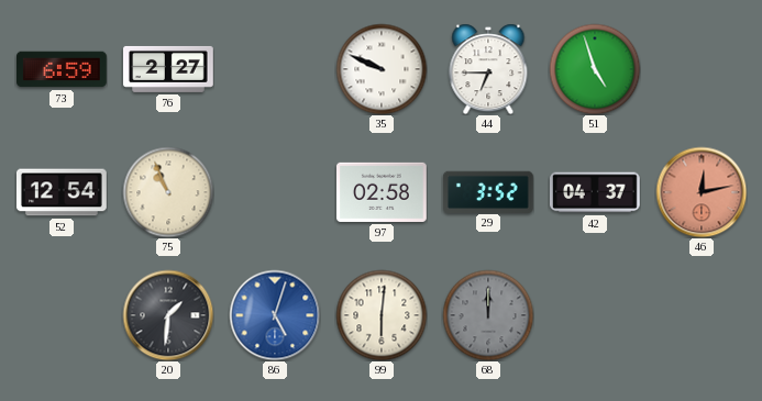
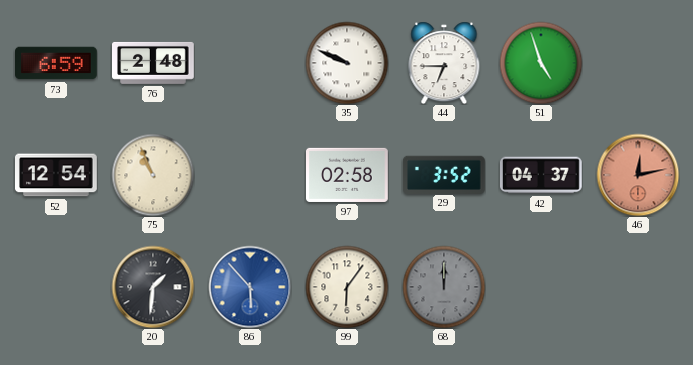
76: 2:27 -> 2:48 (154, 63)
86: 5:03 -> 5:53 (250, 287)
99: 6:01 -> 6:06 (347, 287)
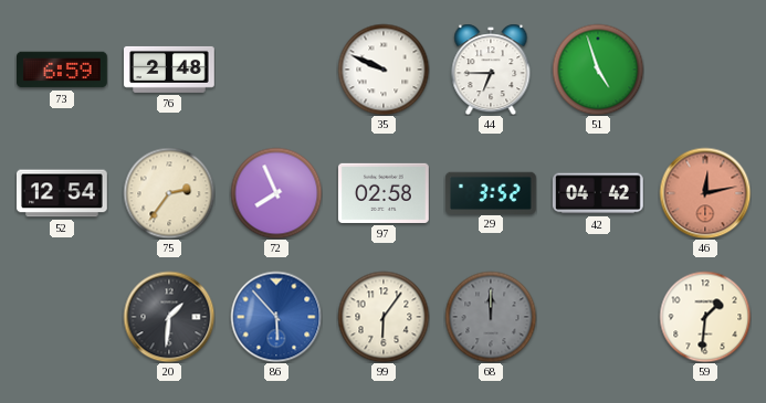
75: 10:56 -> 2:36 (169, 193)
72: none -> 7:56 (276, 193)
42: 04:37 -> 04:42 (599, 193)
59: none -> 1:31 (705, 317)
